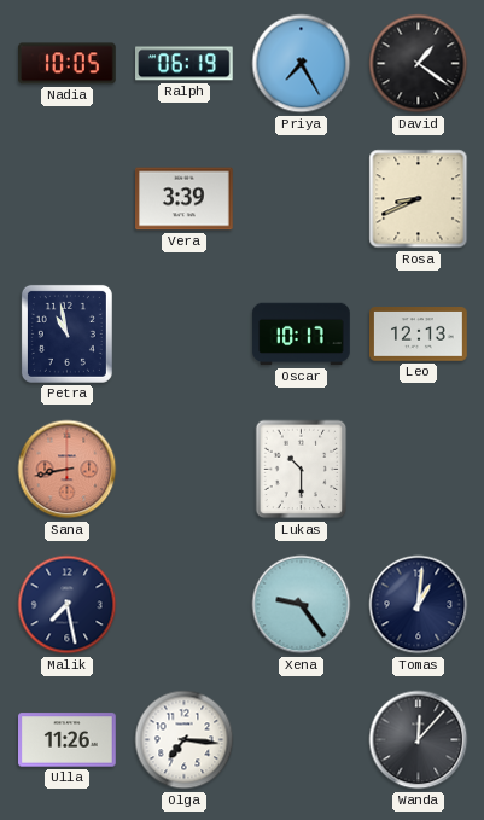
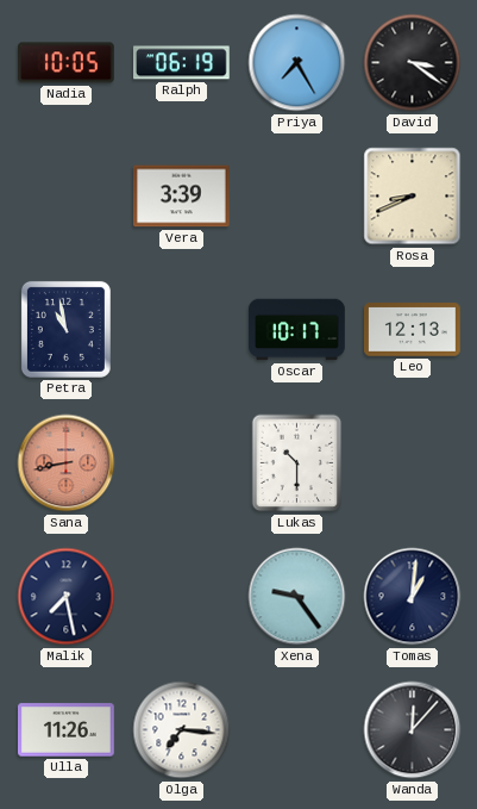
David: 1:21 -> 3:21 (413, 63)
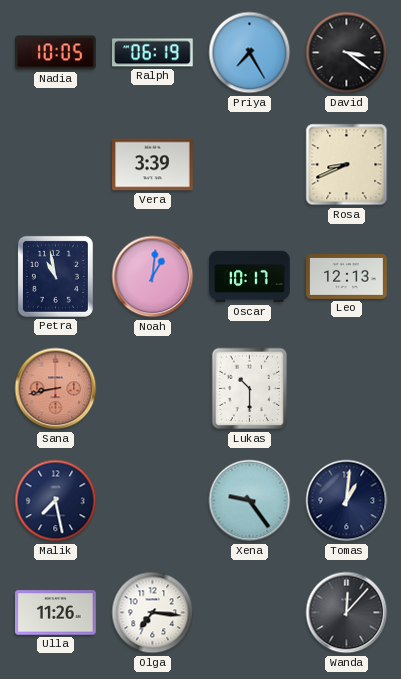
Noah: none -> 1:01 (153, 277)
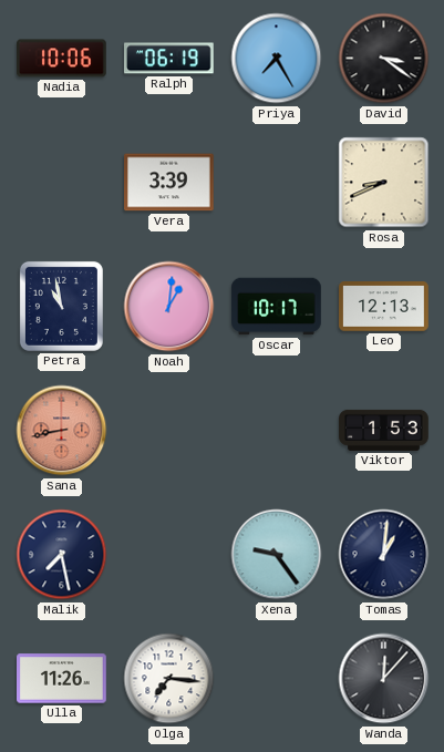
Nadia: 10:05 -> 10:06 (62, 59)
Lukas: 10:30 -> none (250, 389)
Viktor: none -> 1:53 (384, 430)
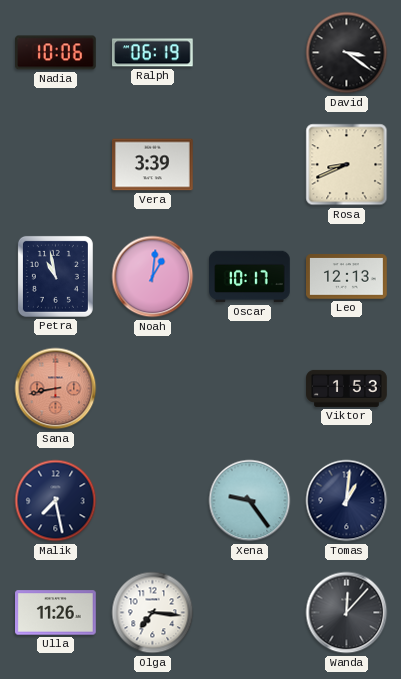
Priya: 7:25 -> none (277, 59)
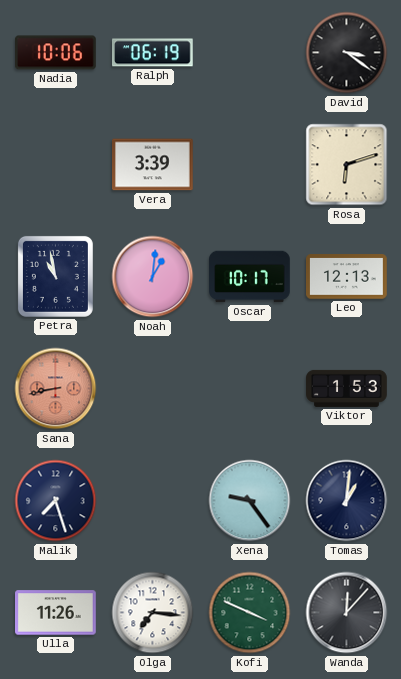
Rosa: 8:41 -> 6:12 (347, 165)
Malik: 7:28 -> 7:27 (56, 501)
Kofi: none -> 3:49 (250, 613)
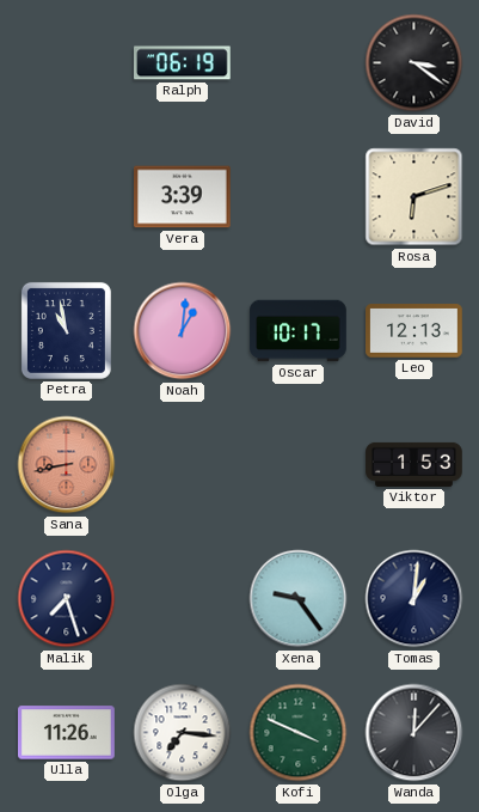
Nadia: 10:06 -> none (56, 53)
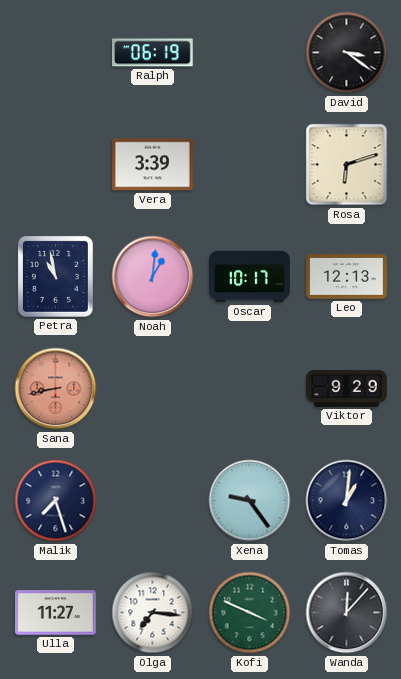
Viktor: 1:53 -> 9:29 (347, 388)
Ulla: 11:26 -> 11:27 (56, 613)
